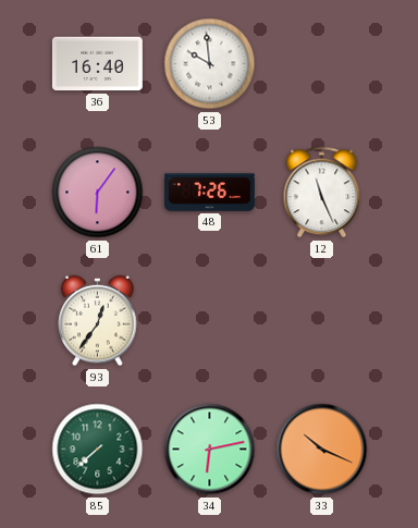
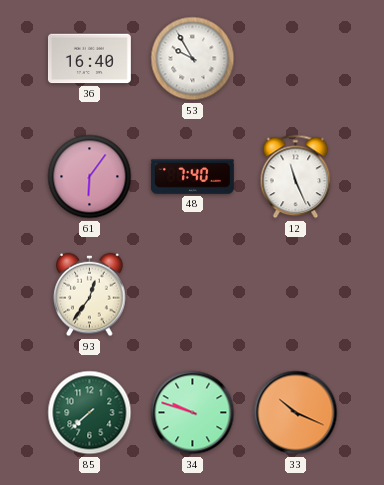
53: 9:59 -> 9:55 (193, 59)
48: 7:26 -> 7:40 (192, 177)
34: 6:13 -> 9:48 (193, 413)
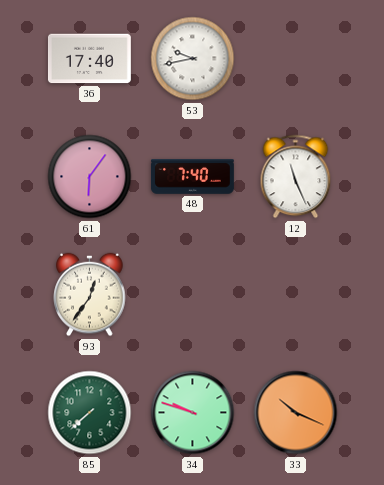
36: 16:40 -> 17:40 (89, 59)
53: 9:55 -> 9:43 (193, 59)
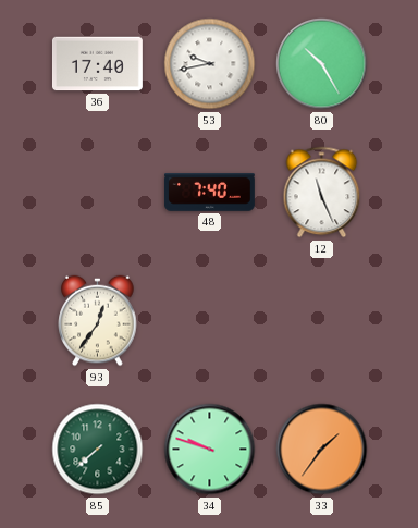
80: none -> 10:25 (322, 64)
61: 6:06 -> none (90, 177)
33: 10:19 -> 1:36 (322, 450)
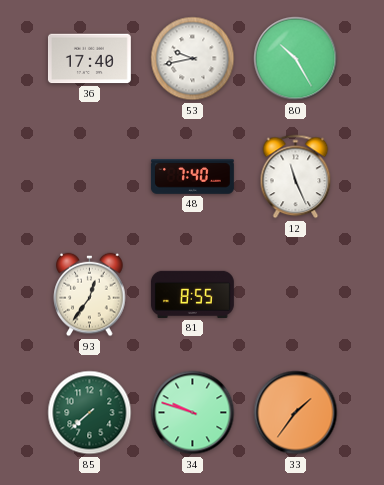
81: none -> 8:55 (192, 294)
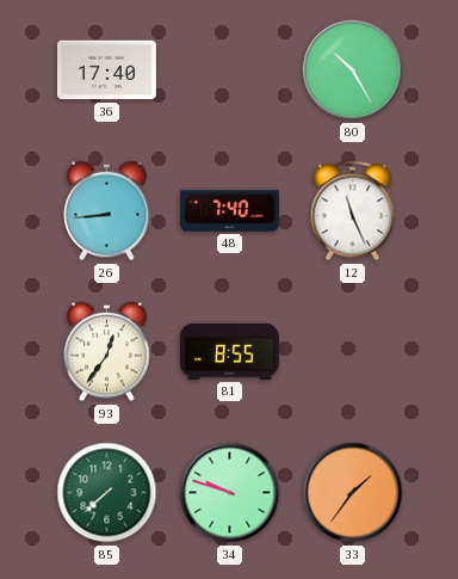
53: 9:43 -> none (193, 59)
26: none -> 8:44 (107, 211)
